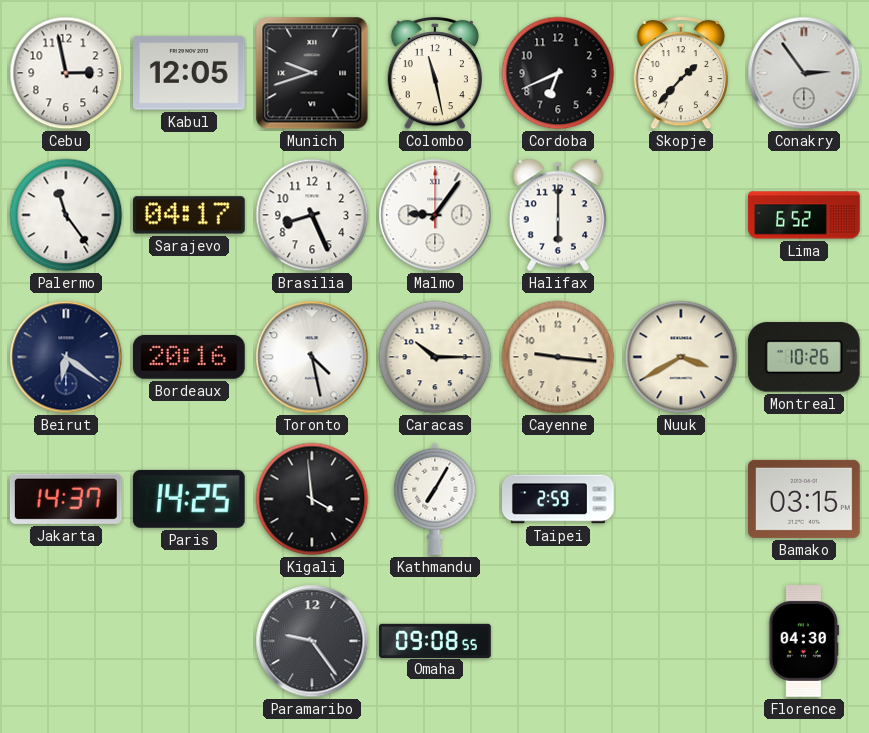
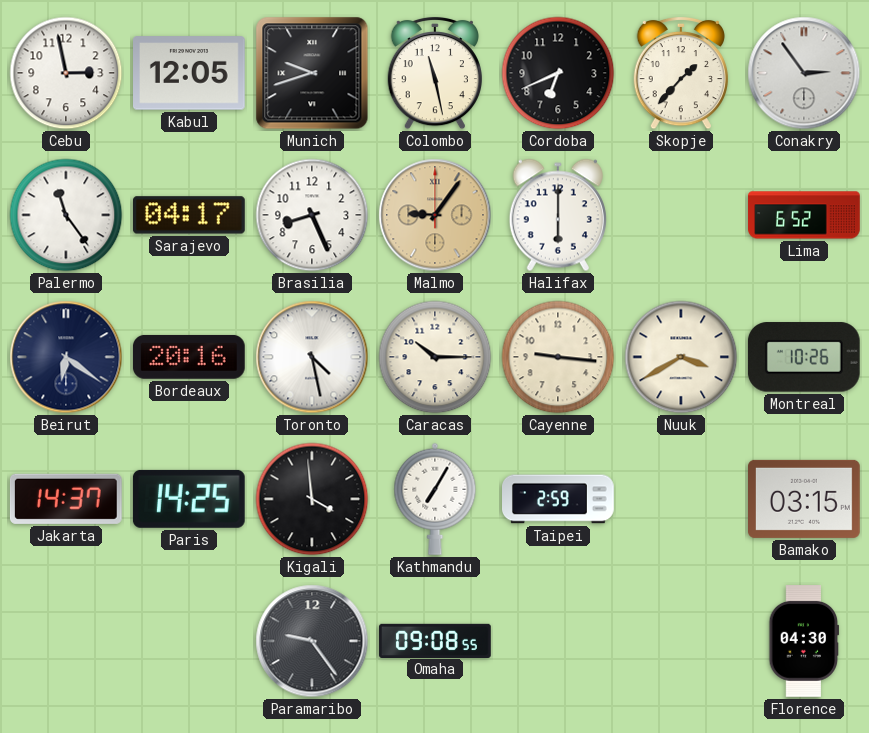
Malmo dial: white -> champagne (435, 215)
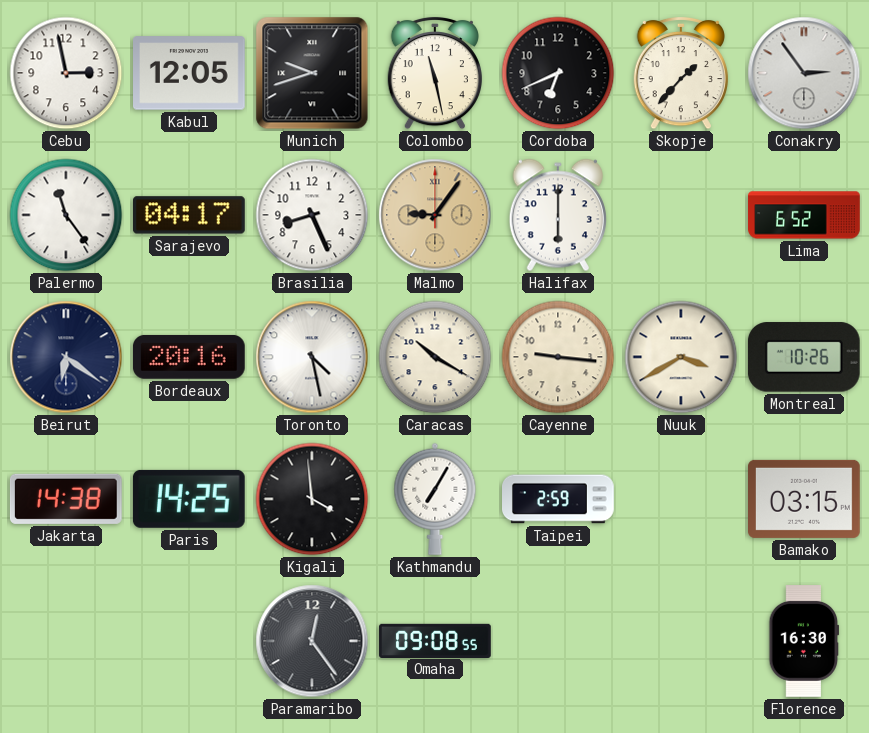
Caracas: 10:15 -> 10:20 (435, 357)
Jakarta: 14:37 -> 14:38 (66, 499)
Paramaribo: 9:24 -> 12:24 (312, 641)
Florence: 04:30 -> 16:30 (804, 641)
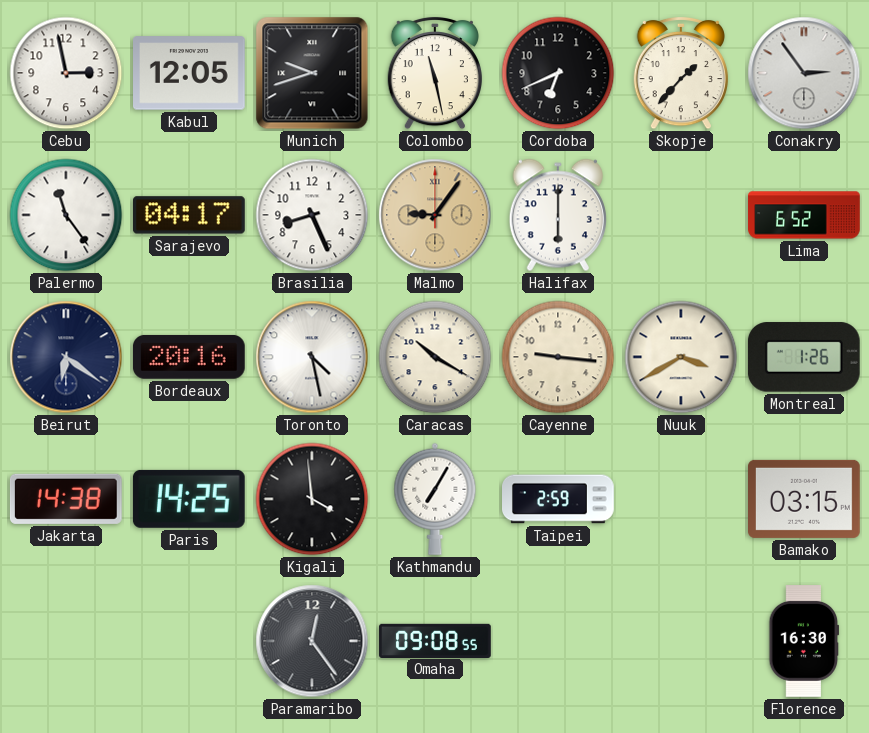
Montreal: 10:26 -> 1:26 (804, 357)
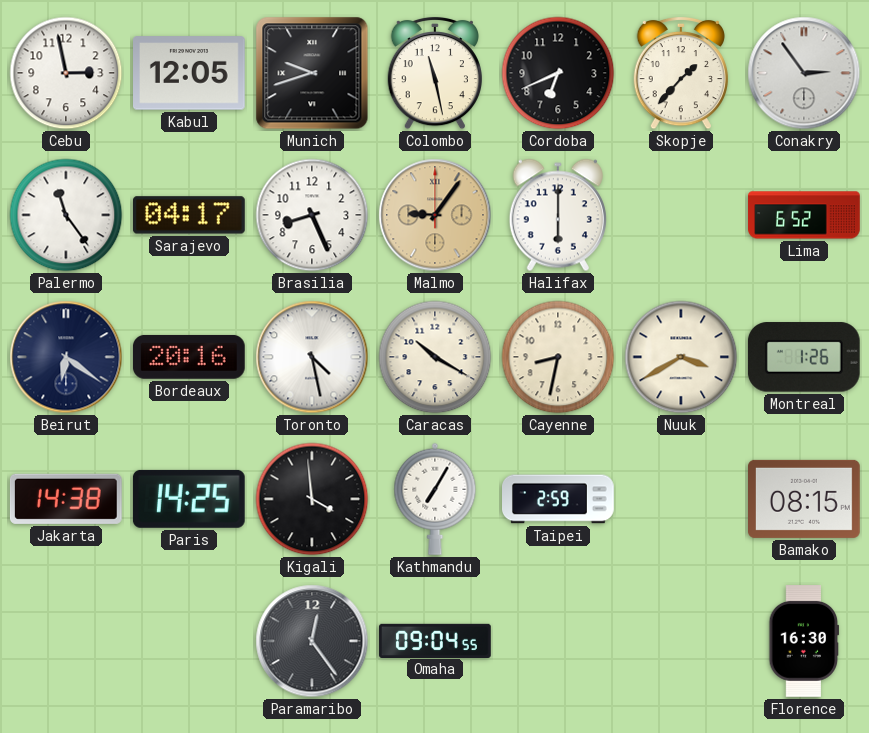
Cayenne: 9:16 -> 8:32 (558, 357)
Bamako: 03:15 -> 08:15 (805, 499)
Omaha: 09:08 -> 09:04 (435, 640)
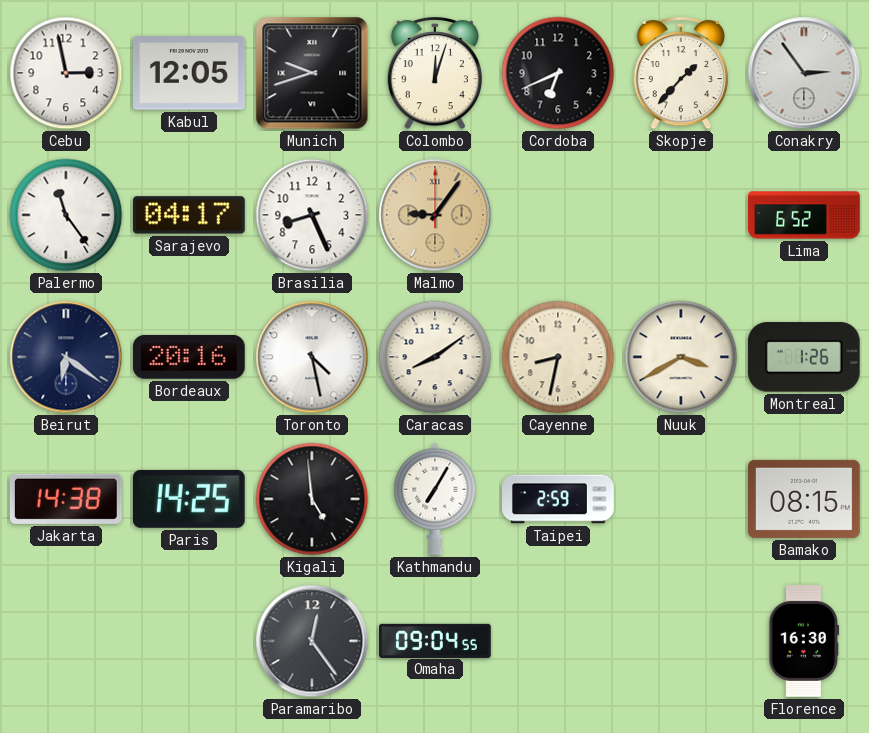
Colombo: 11:28 -> 12:03 (435, 73)
Halifax: 6:00 -> none (558, 215)
Caracas: 10:20 -> 8:09 (435, 357)
Kigali: 3:59 -> 4:59 (312, 499)
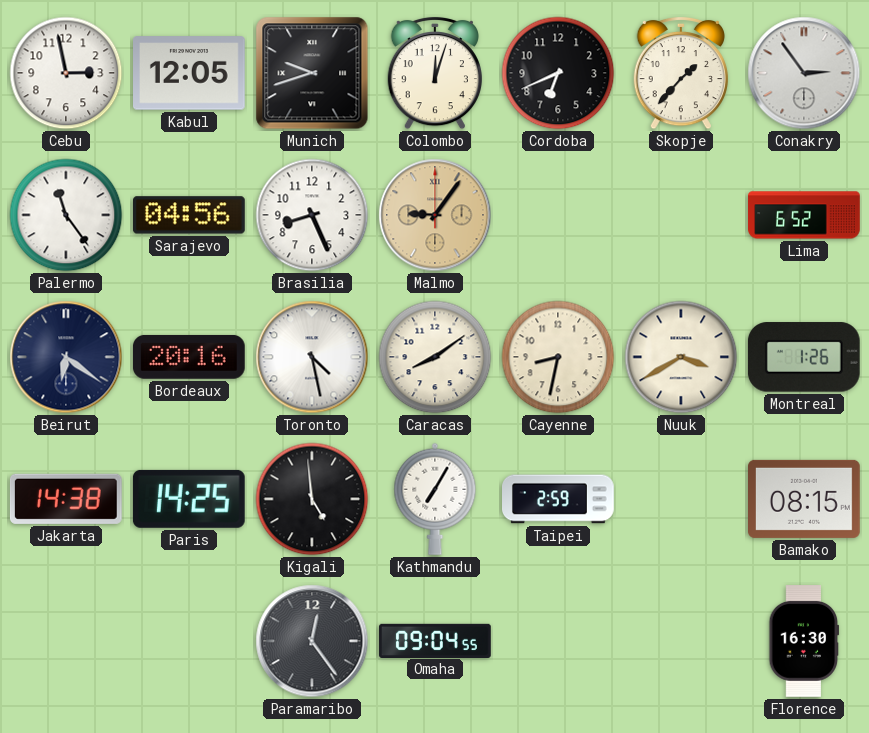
Sarajevo: 04:17 -> 04:56 (190, 215)
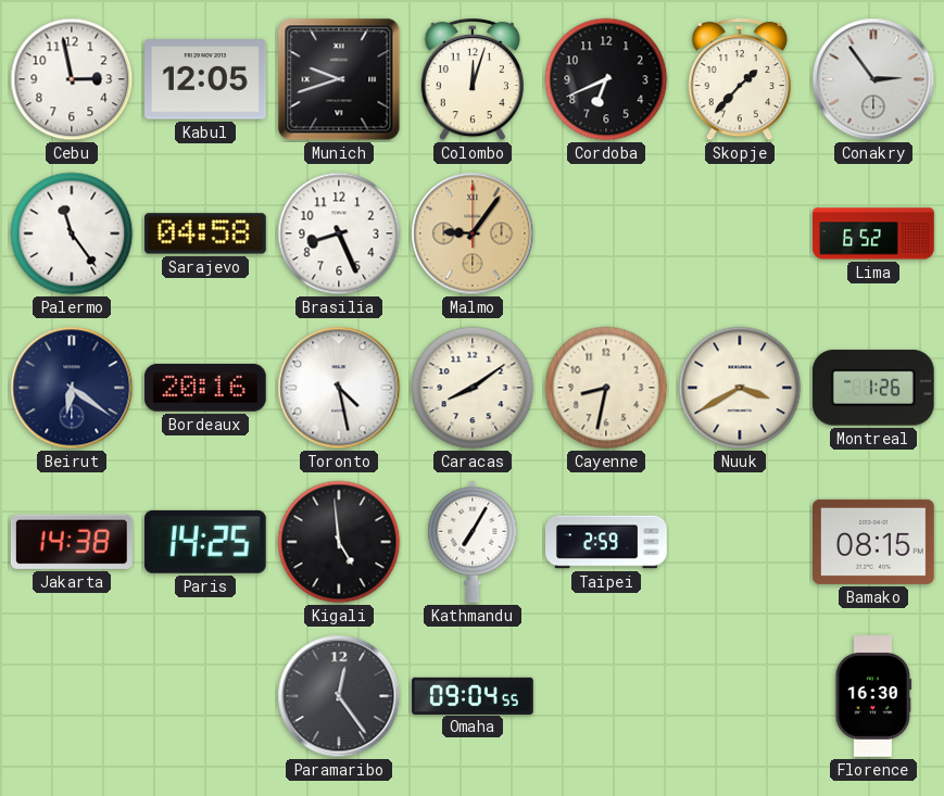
Sarajevo: 04:56 -> 04:58 (206, 233)
